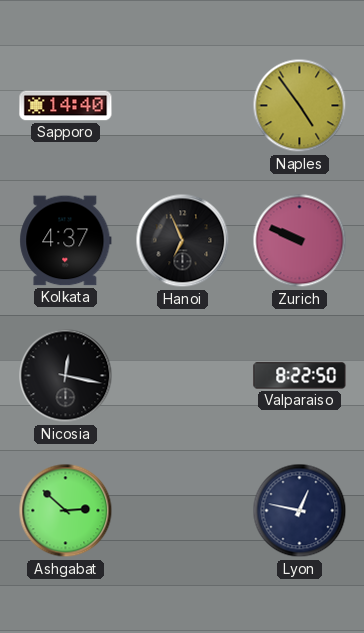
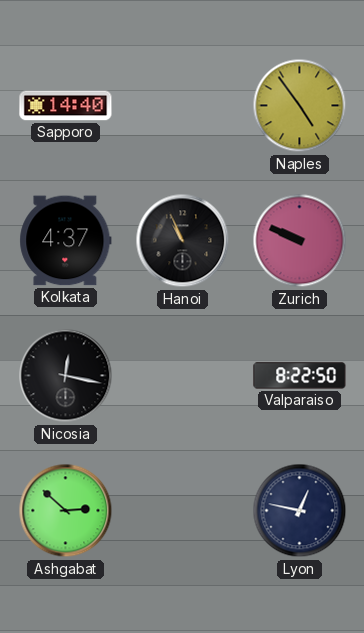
Hanoi: 6:56 -> 10:56 (183, 241)
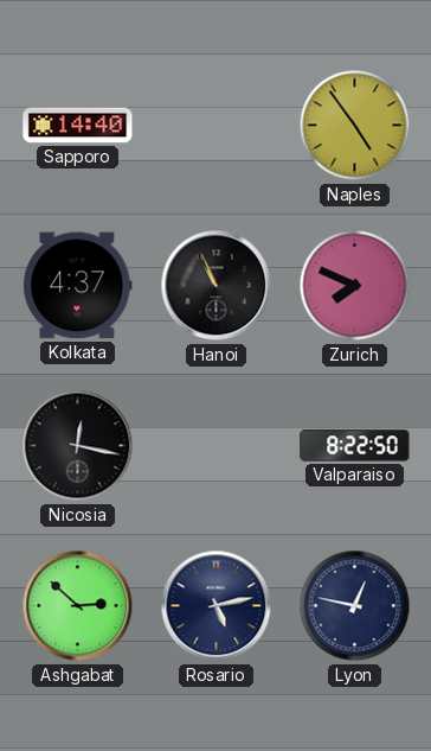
Zurich: 9:49 -> 7:49 (355, 286)
Rosario: none -> 5:13 (217, 606)
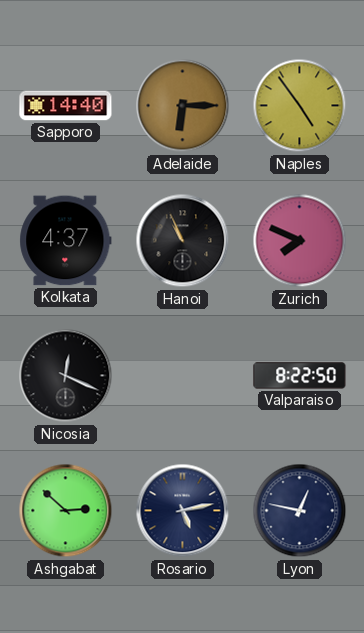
Adelaide: none -> 6:15 (183, 106)
Nicosia: 12:17 -> 12:19 (66, 376)
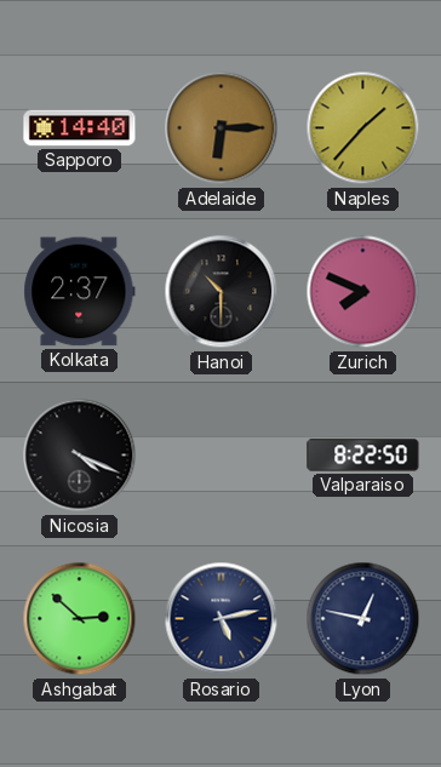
Naples: 4:54 -> 1:37 (363, 128)
Kolkata: 4:37 -> 2:37 (80, 292)
Hanoi: 10:56 -> 10:30 (222, 292)
Nicosia: 12:19 -> 4:19 (80, 456)
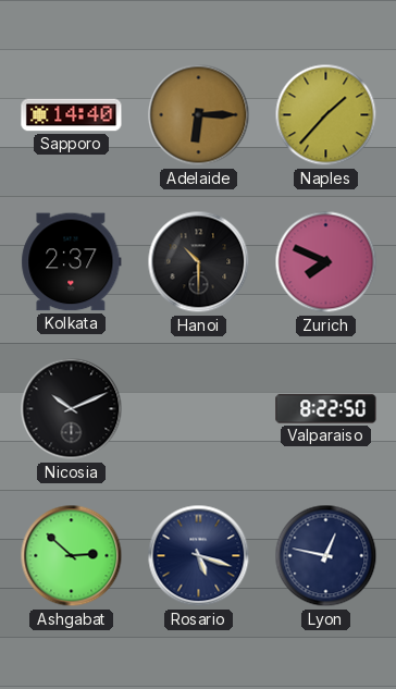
Nicosia: 4:19 -> 10:11 (72, 409)
Rosario: 5:13 -> 5:18 (199, 556)
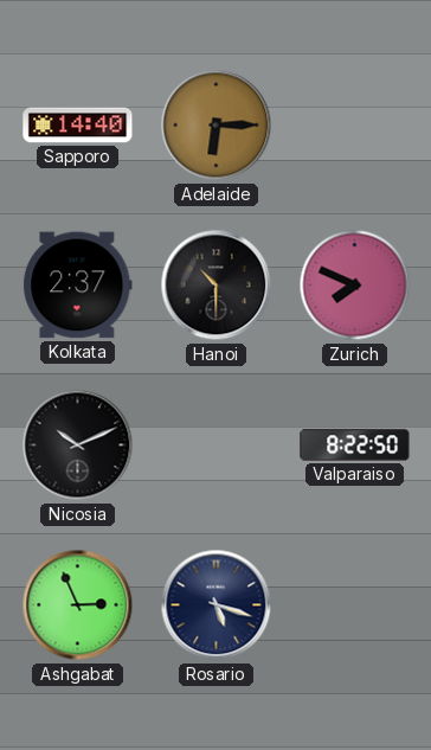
Naples: 1:37 -> none (326, 115)
Ashgabat: 2:52 -> 2:56 (78, 605)
Lyon: 12:47 -> none (326, 556)
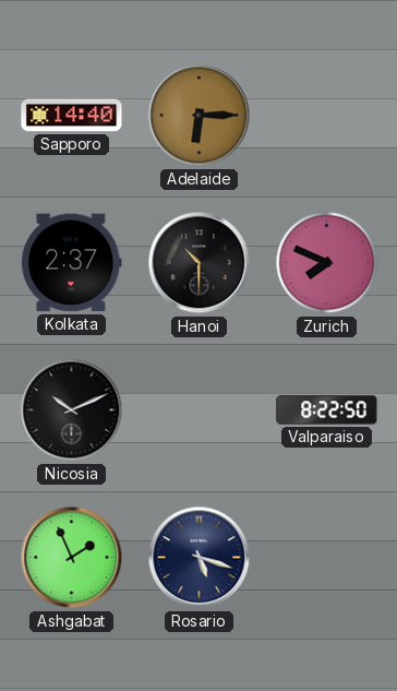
Ashgabat: 2:56 -> 1:56 (72, 558)
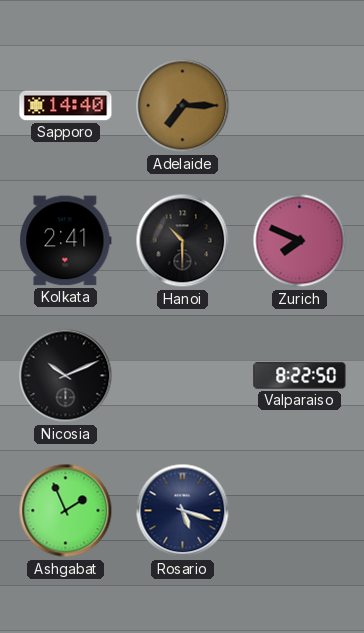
Adelaide: 6:15 -> 7:15 (183, 106)
Kolkata: 2:37 -> 2:41 (66, 241)
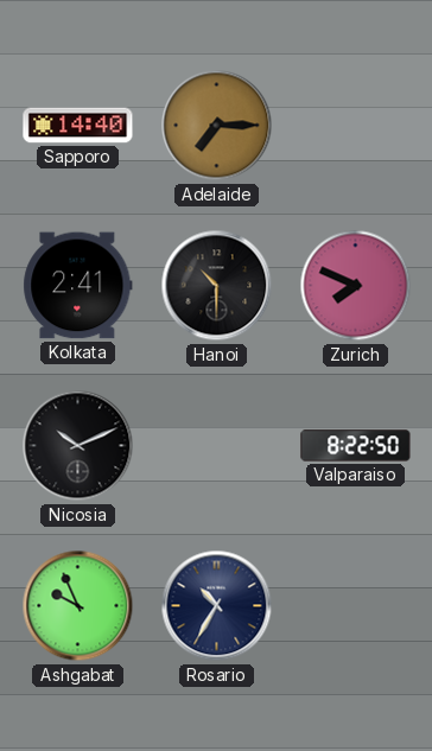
Ashgabat: 1:56 -> 9:56 (78, 606)
Rosario: 5:18 -> 10:35 (217, 606)
